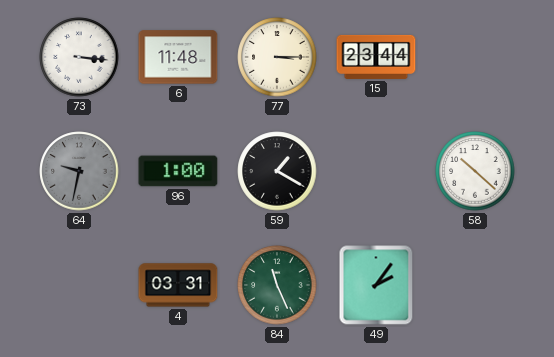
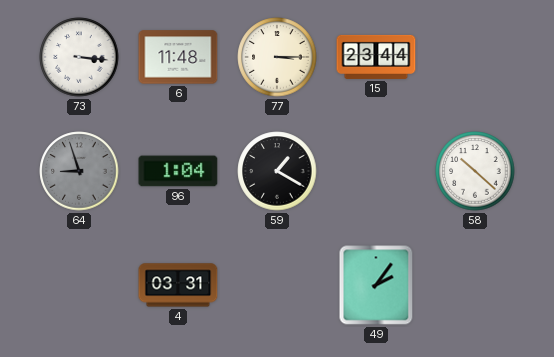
64: 9:32 -> 8:57 (79, 171)
96: 1:00 -> 1:04 (178, 171)
84: 11:26 -> none (277, 285)
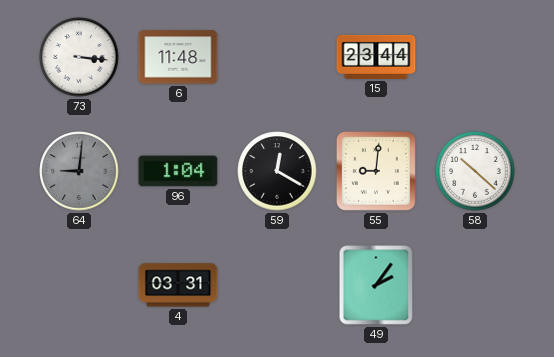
77: 3:15 -> none (277, 57)
64: 8:57 -> 9:01 (79, 171)
59: 1:20 -> 12:20 (277, 171)
55: none -> 9:01 (376, 171)
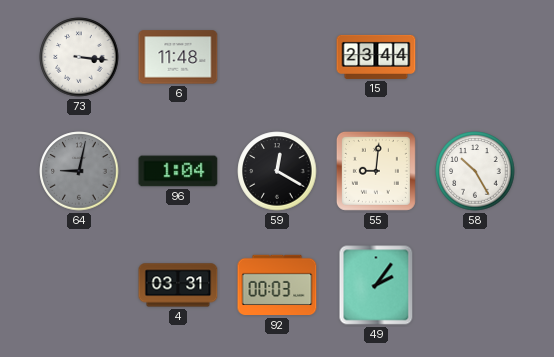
64: 9:01 -> 9:02 (79, 171)
58: 10:22 -> 10:25 (475, 171)
92: none -> 00:03 (277, 285)
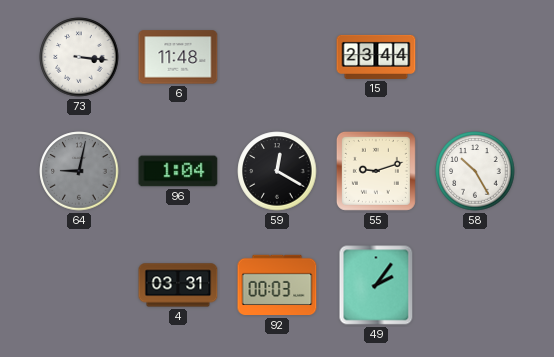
55: 9:01 -> 9:12 (376, 171)
